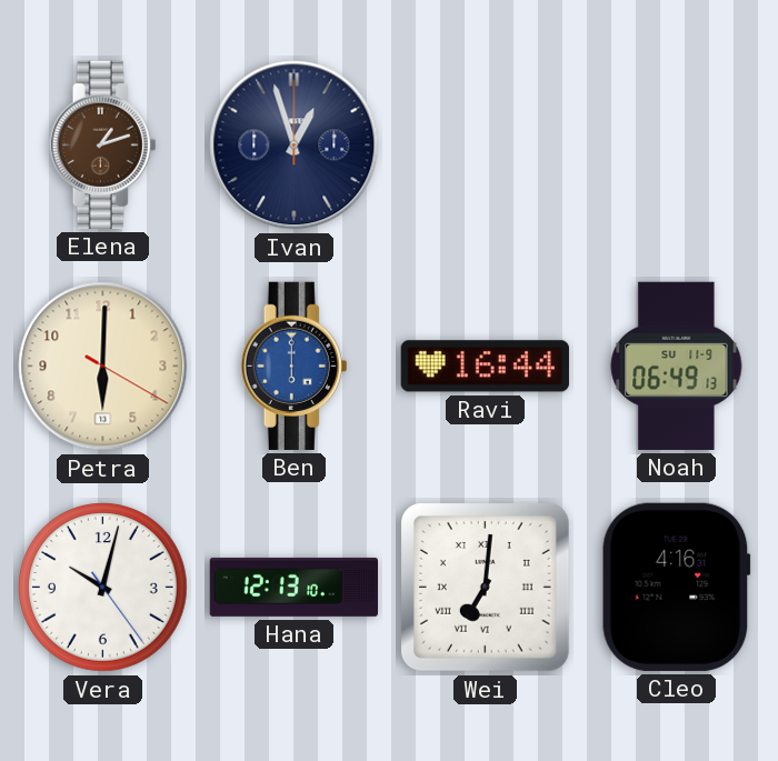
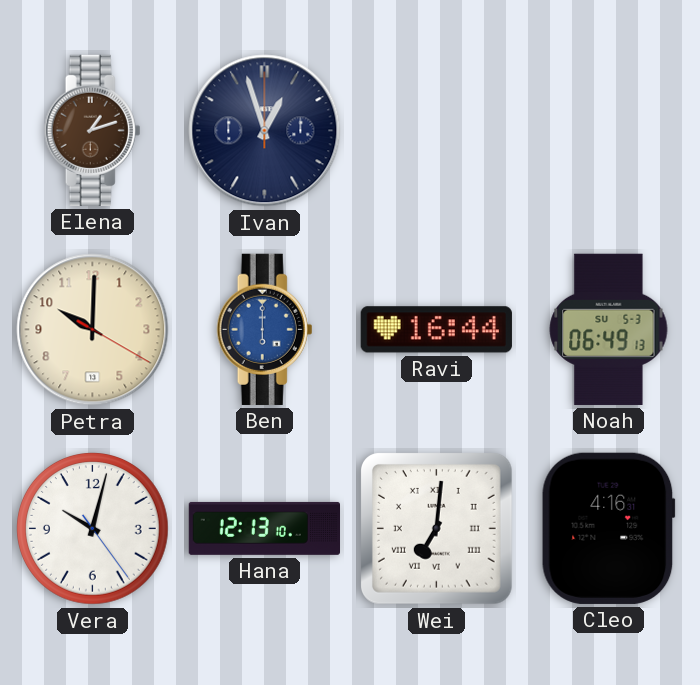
Petra: 6:00 -> 10:00 (93, 330)
Noah date: SU 11-9 -> SU 5-3 (609, 329)
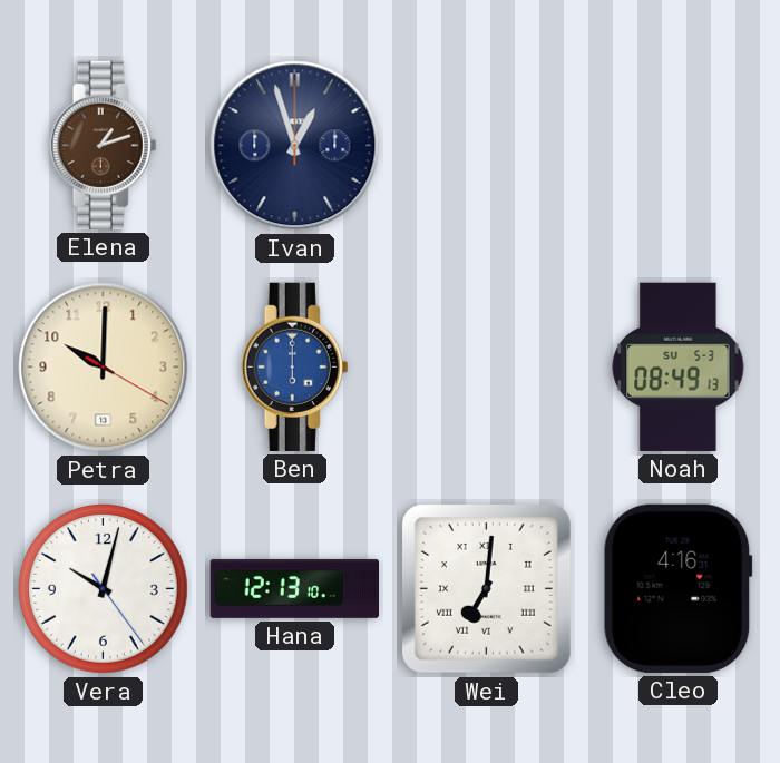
Ravi: 16:44 -> none (436, 330)
Noah: 06:49 -> 08:49 (679, 366)
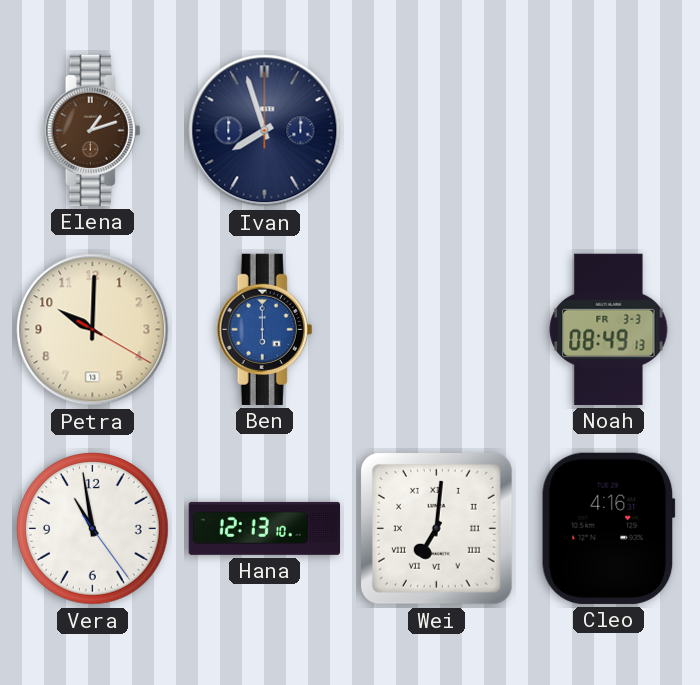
Ivan: 12:57 -> 7:57 (265, 131)
Noah date: SU 5-3 -> FR 3-3 (609, 329)
Vera: 10:02 -> 10:58 (93, 529)
